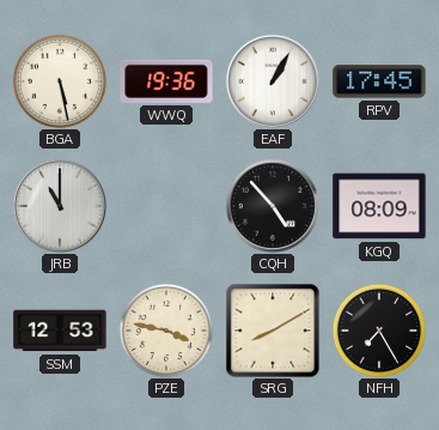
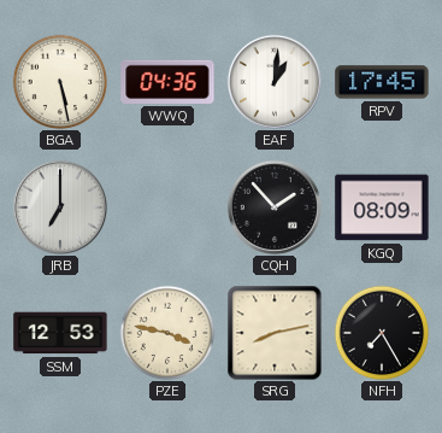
WWQ: 19:36 -> 04:36 (167, 82)
EAF: 1:05 -> 1:01 (275, 82)
JRB: 11:00 -> 7:00 (60, 207)
CQH: 4:53 -> 1:53 (275, 207)
SRG: 8:10 -> 8:13 (275, 333)
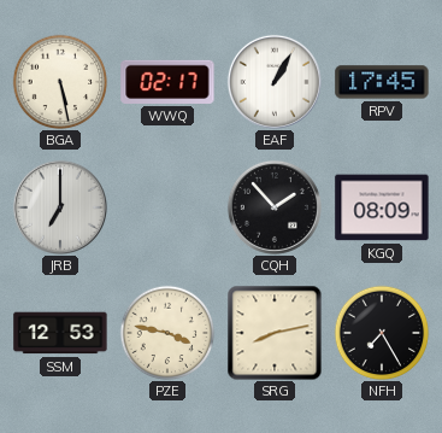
WWQ: 04:36 -> 02:17 (167, 82)
EAF: 1:01 -> 1:05 (275, 82)
